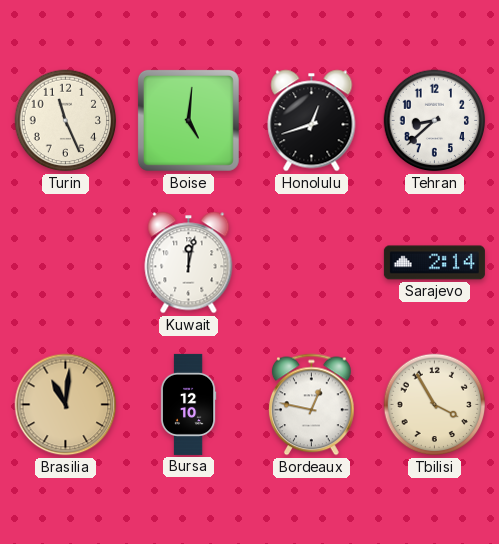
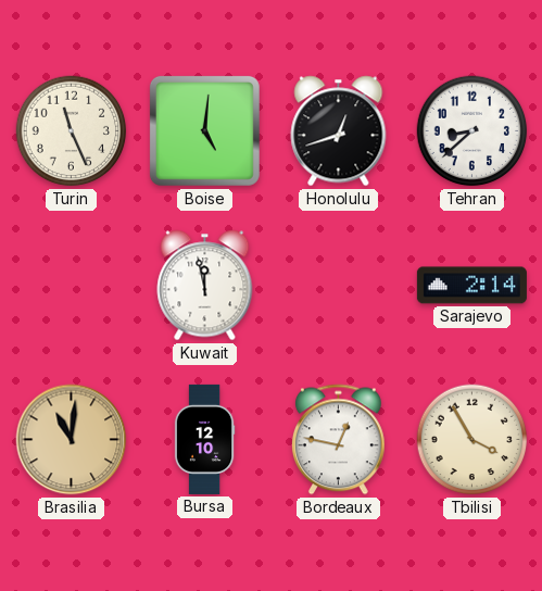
Kuwait: 12:02 -> 11:58 (205, 286)
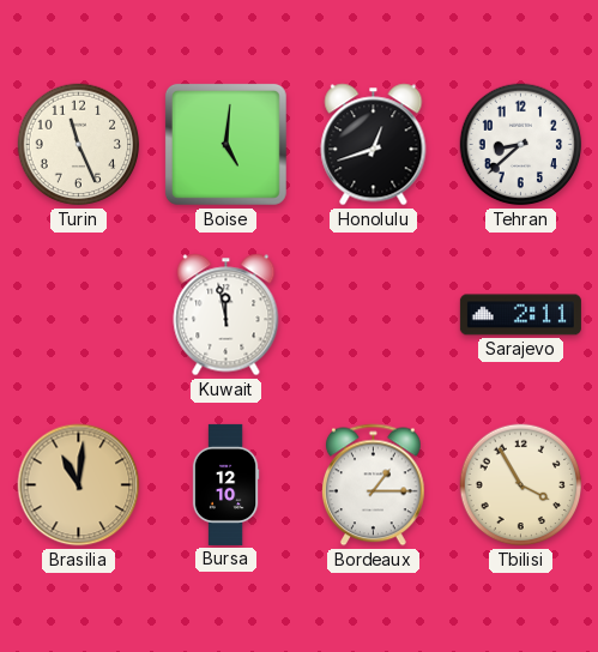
Sarajevo: 2:14 -> 2:11 (520, 315)
Bordeaux: 12:47 -> 1:15 (374, 485)
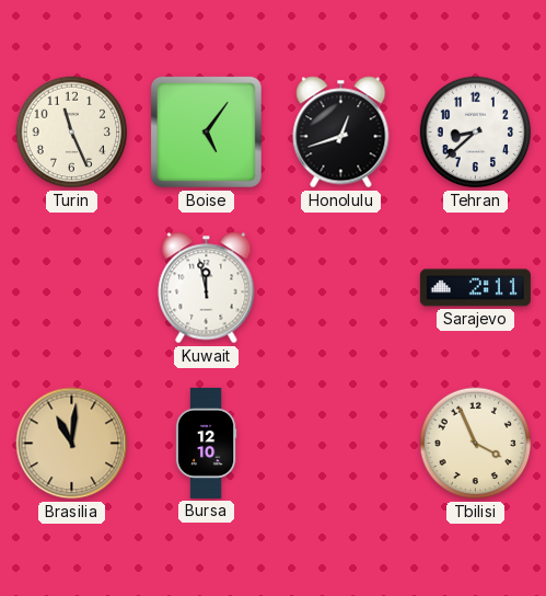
Boise: 5:01 -> 5:06 (206, 131)
Bordeaux: 1:15 -> none (374, 485)
Tbilisi: 3:55 -> 3:56 (476, 444)
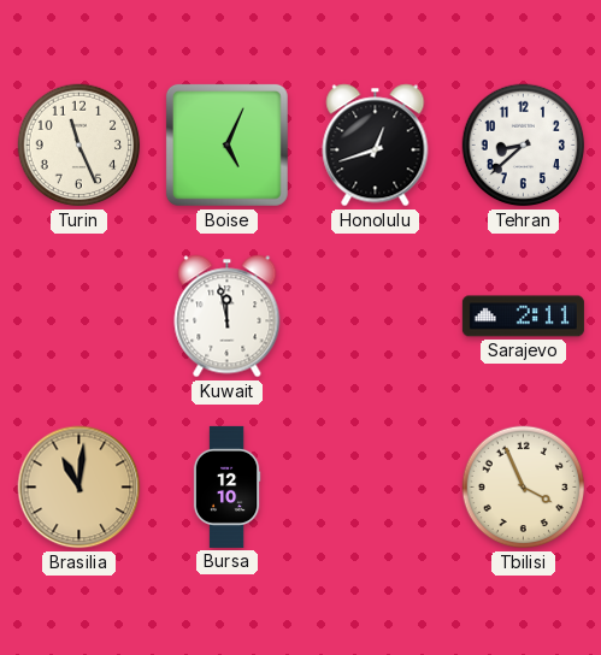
Boise: 5:06 -> 5:04 (226, 144)
